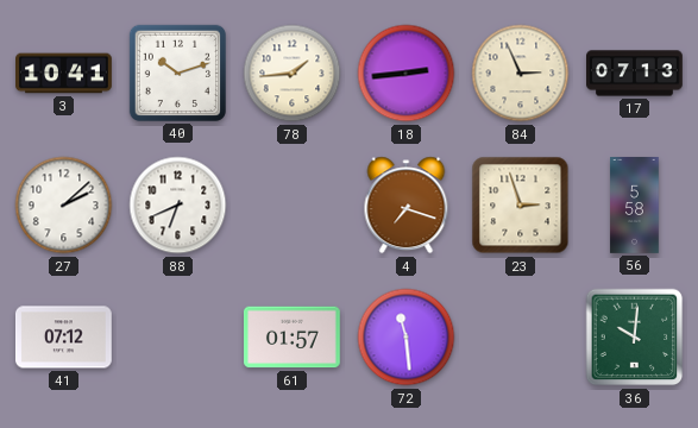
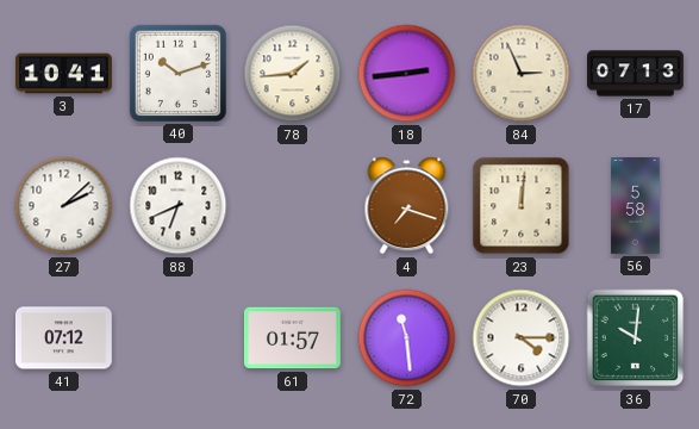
23: 2:57 -> 12:01 (522, 206)
70: none -> 4:15 (522, 338)
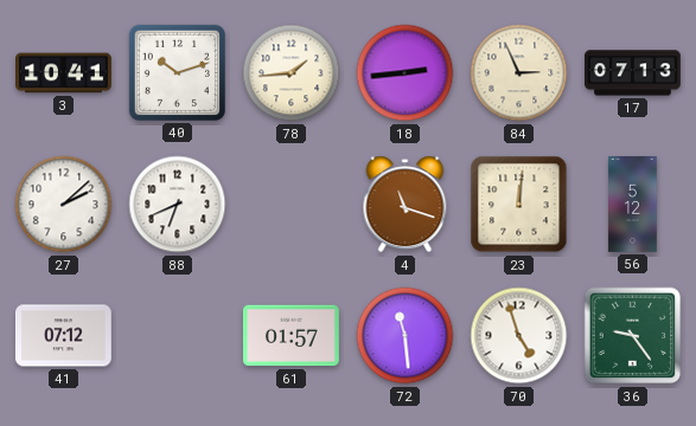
4: 7:18 -> 11:18 (406, 205)
56: 5:58 -> 5:12 (633, 205)
70: 4:15 -> 4:57 (519, 336)
36: 10:01 -> 9:24 (633, 336)
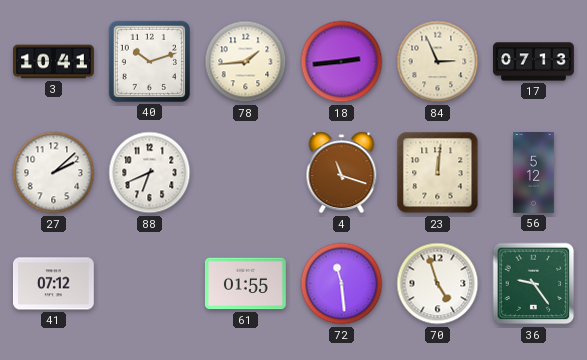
61: 01:57 -> 01:55 (246, 284)
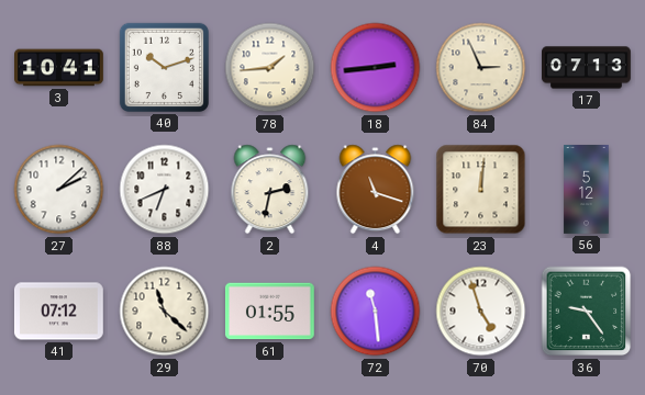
2: none -> 2:32 (270, 190)
29: none -> 11:22 (165, 312)
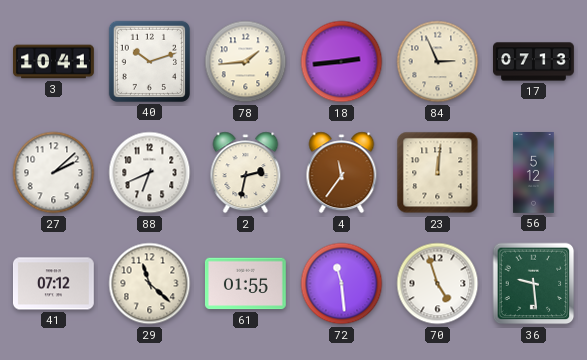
4: 11:18 -> 11:36 (342, 173)
36: 9:24 -> 9:29 (534, 284)
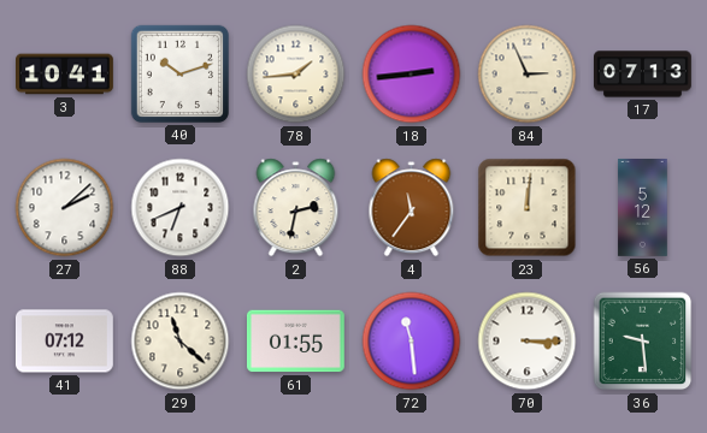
70: 4:57 -> 3:15 (528, 342)
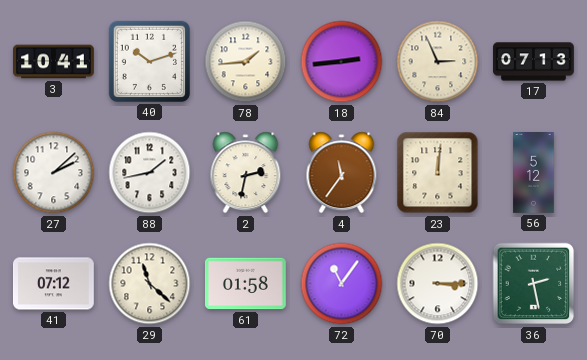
88: 6:41 -> 1:43 (150, 173)
61: 01:55 -> 01:58 (246, 284)
72: 11:29 -> 11:06 (342, 284)
36: 9:29 -> 2:28 (534, 284)
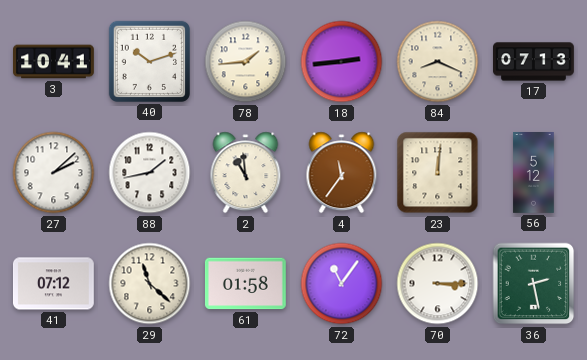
84: 2:56 -> 8:19 (438, 62)
2: 2:32 -> 10:59 (246, 173)
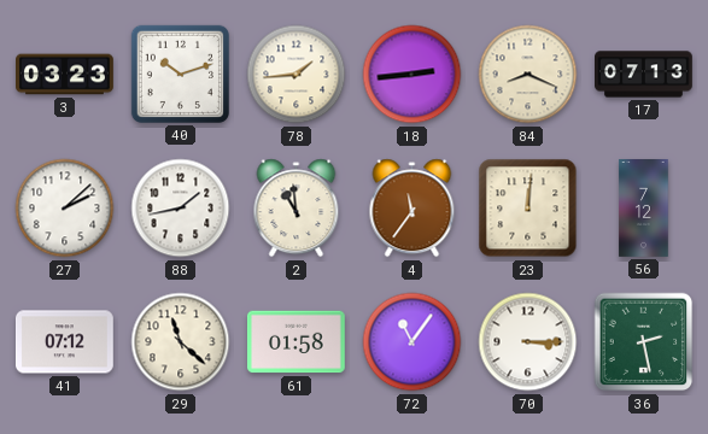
3: 10:41 -> 03:23 (65, 75)
56: 5:12 -> 7:12 (644, 209)
